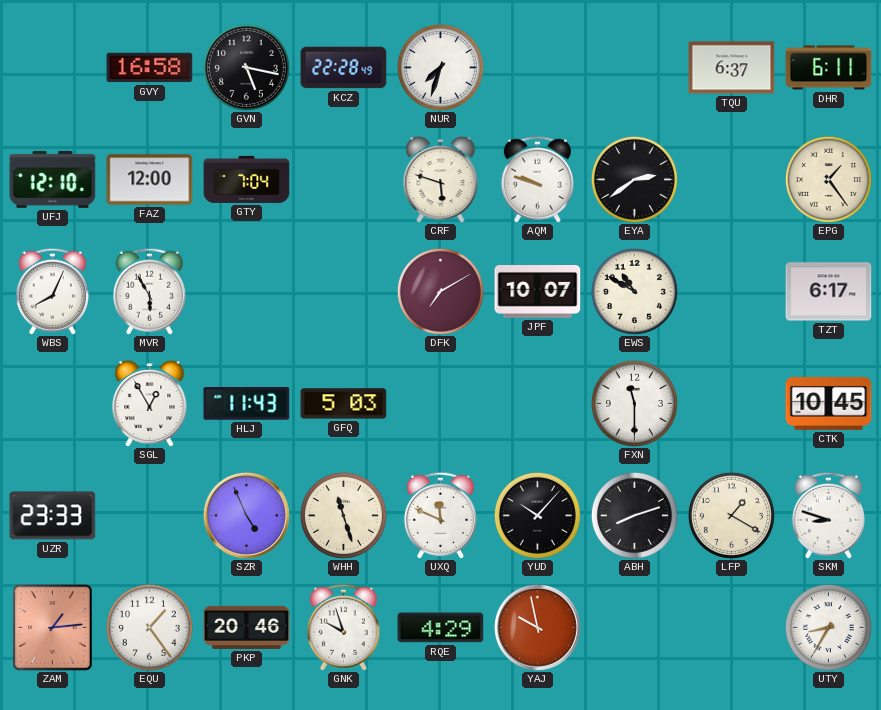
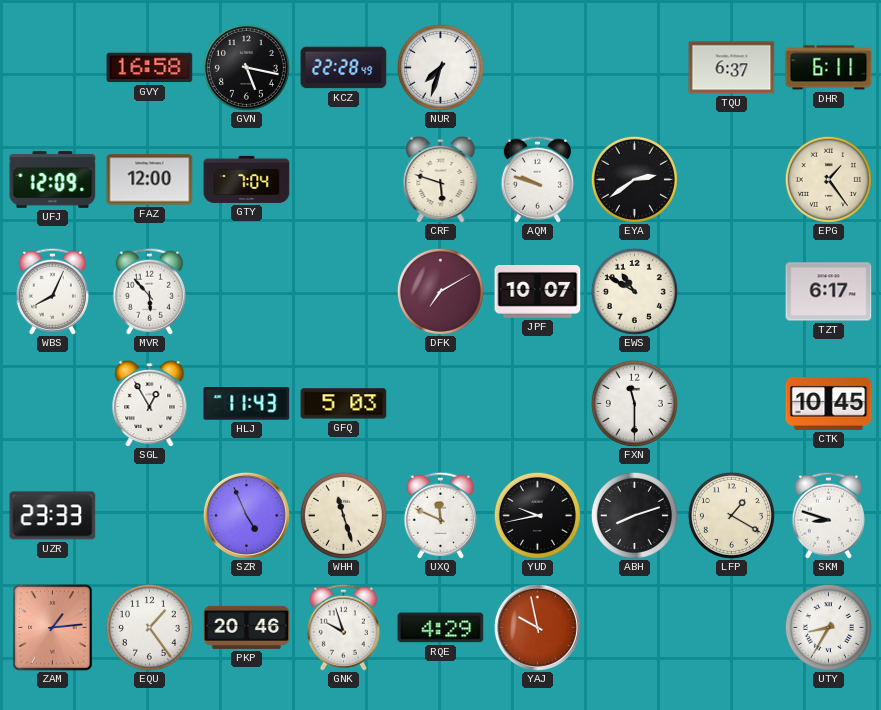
UFJ: 12:10 -> 12:09 (53, 179)
MVR: 5:55 -> 5:53 (149, 291)
YUD: 10:07 -> 9:43 (537, 515)
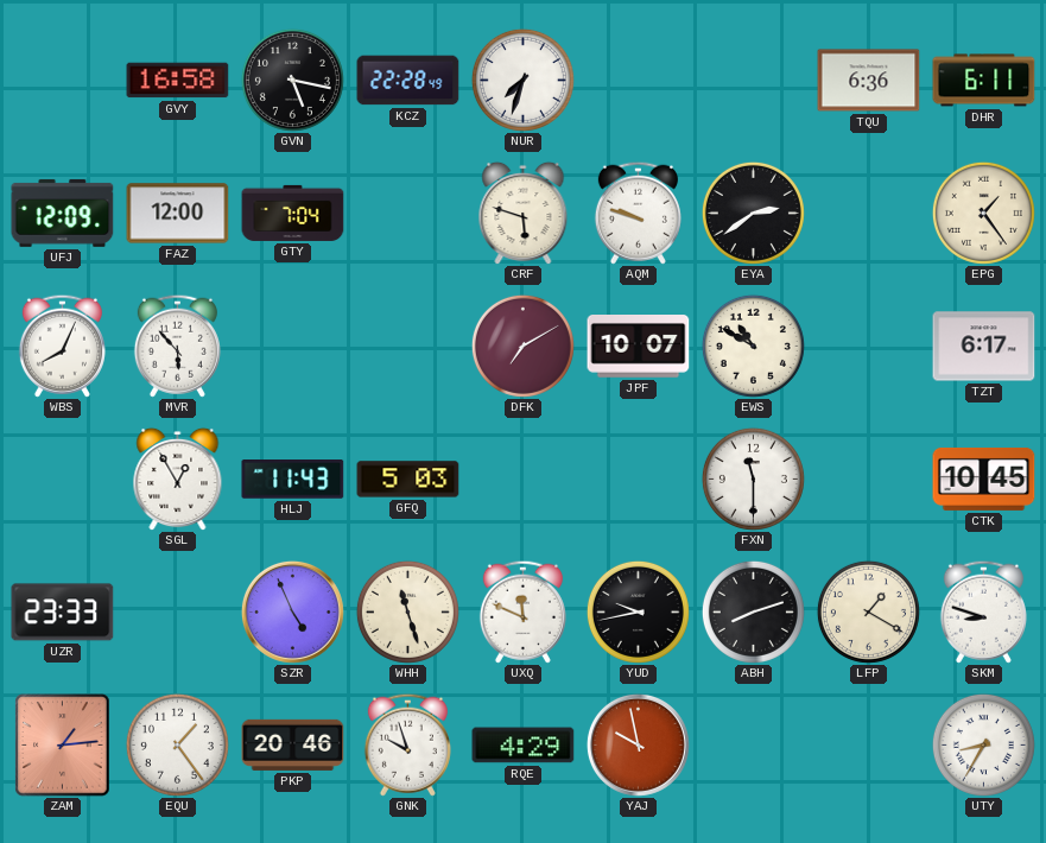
TQU: 6:37 -> 6:36 (869, 81)
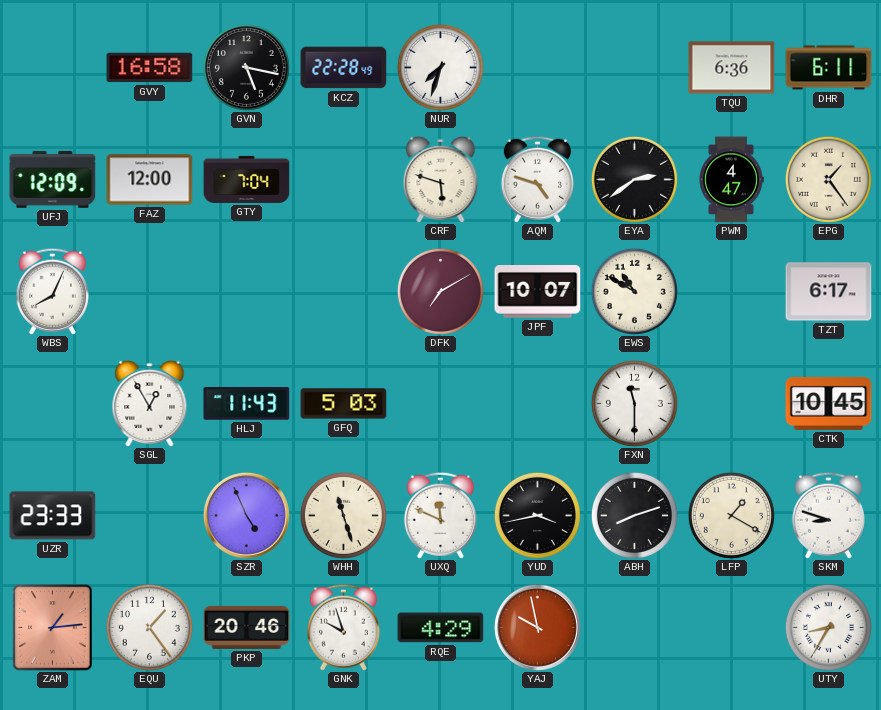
AQM: 9:48 -> 4:48 (537, 179)
PWM: none -> 4:47 (731, 180)
MVR: 5:53 -> none (177, 346)
YUD: 9:43 -> 3:43 (537, 515)
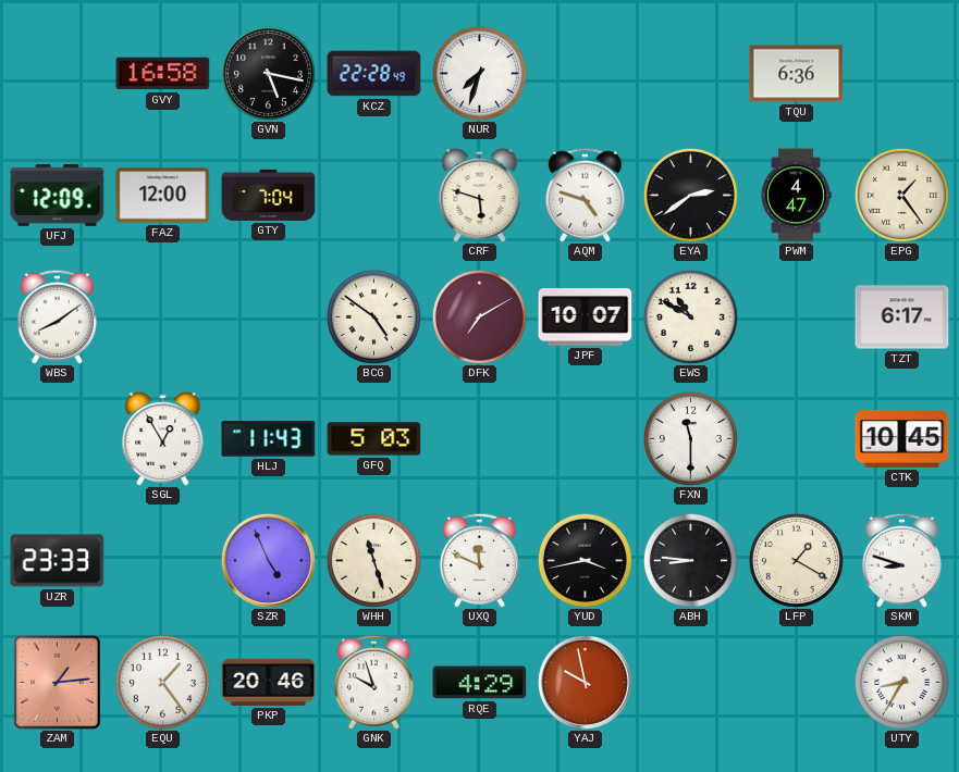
DHR: 6:11 -> none (829, 68)
WBS: 8:04 -> 8:09 (57, 316)
BCG: none -> 4:51 (373, 316)
ABH: 8:12 -> 8:46 (690, 560)
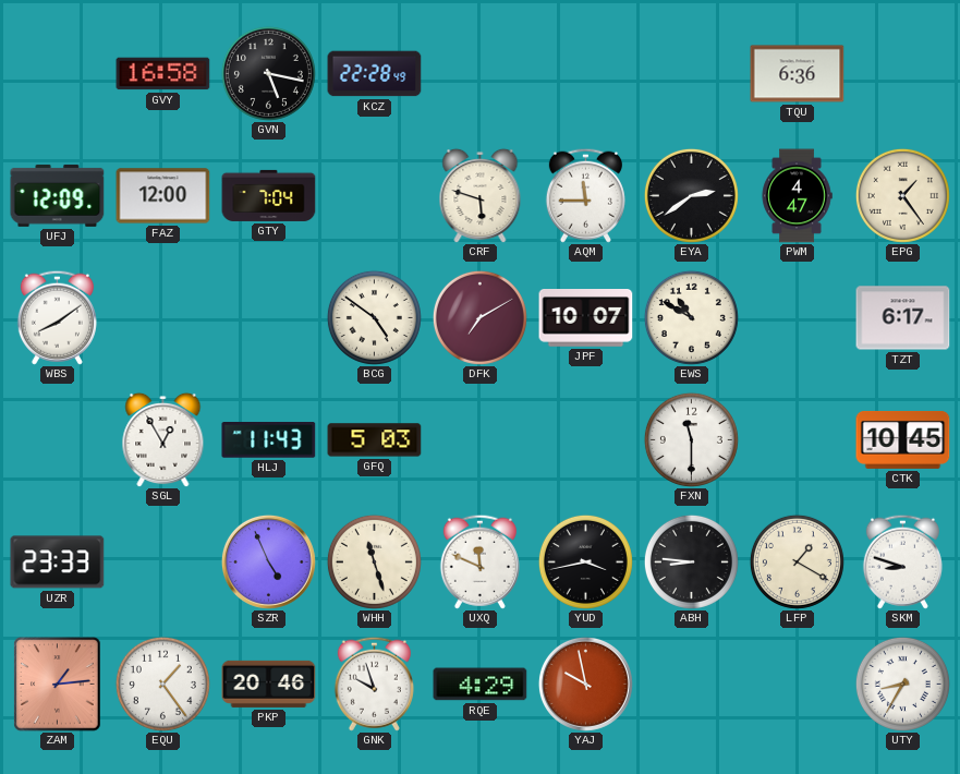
NUR: 7:33 -> none (479, 73)
AQM: 4:48 -> 11:45 (585, 195)
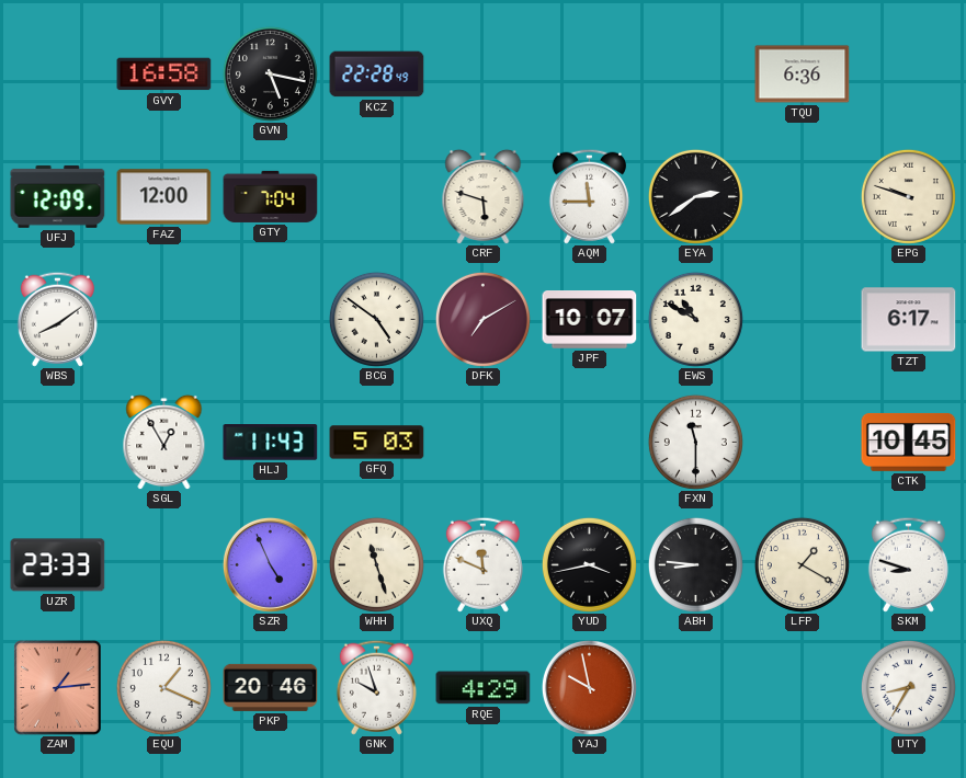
PWM: 4:47 -> none (797, 196)
EPG: 1:24 -> 9:48 (908, 196)
EQU: 1:24 -> 1:19 (163, 687)
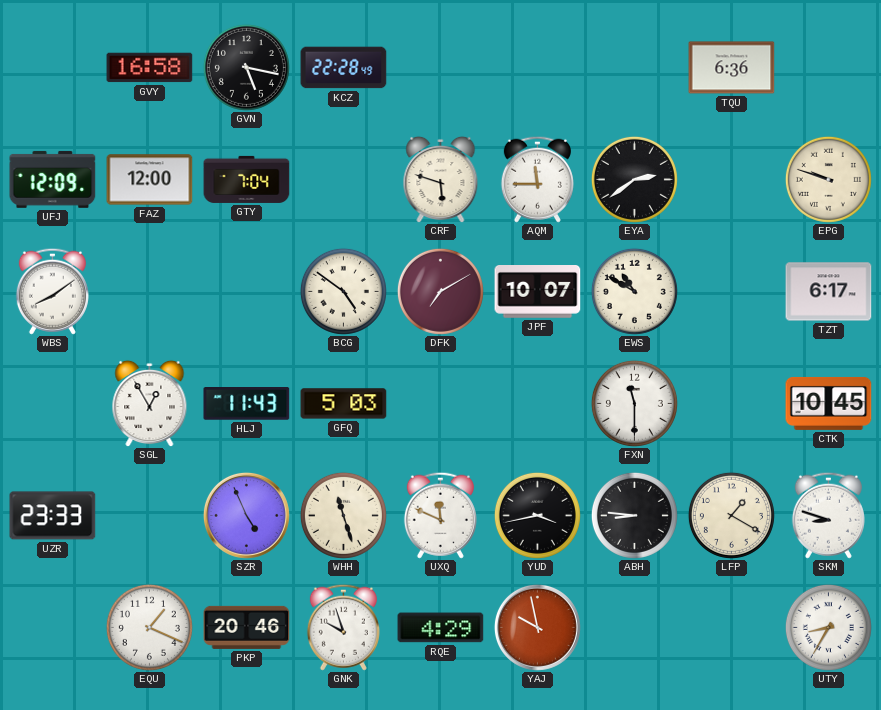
ZAM: 1:14 -> none (58, 688)
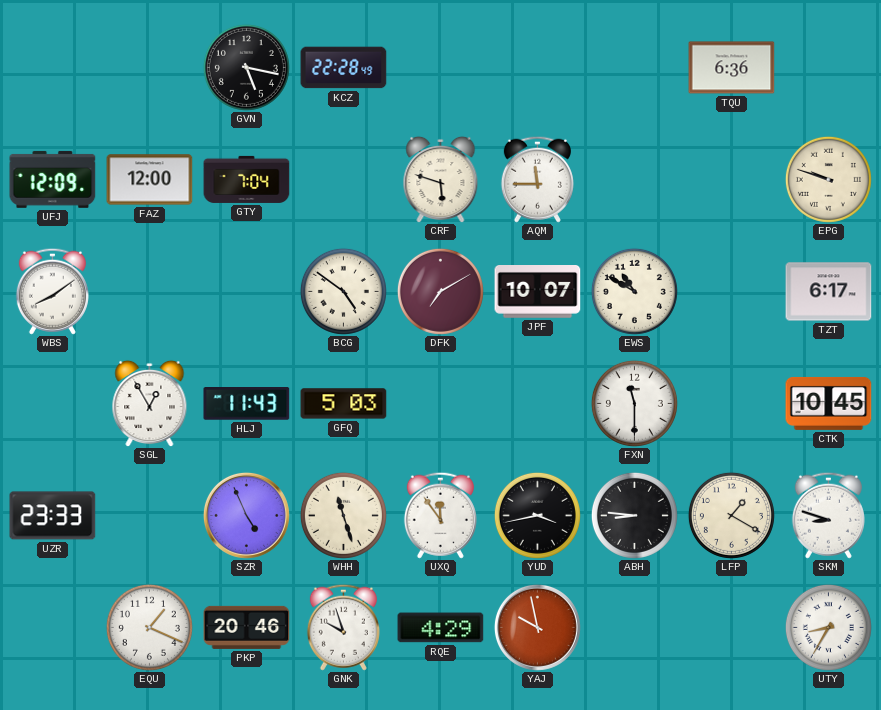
GVY: 16:58 -> none (150, 68)
EYA: 2:39 -> none (634, 179)
UXQ: 11:49 -> 11:54 (440, 515)
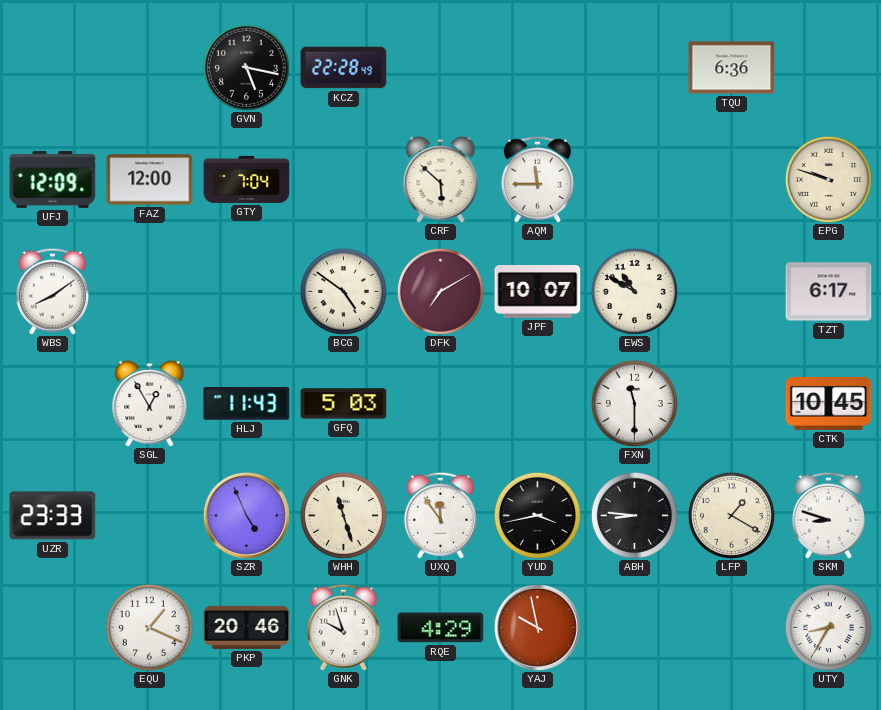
CRF: 5:48 -> 5:52 (441, 179)
